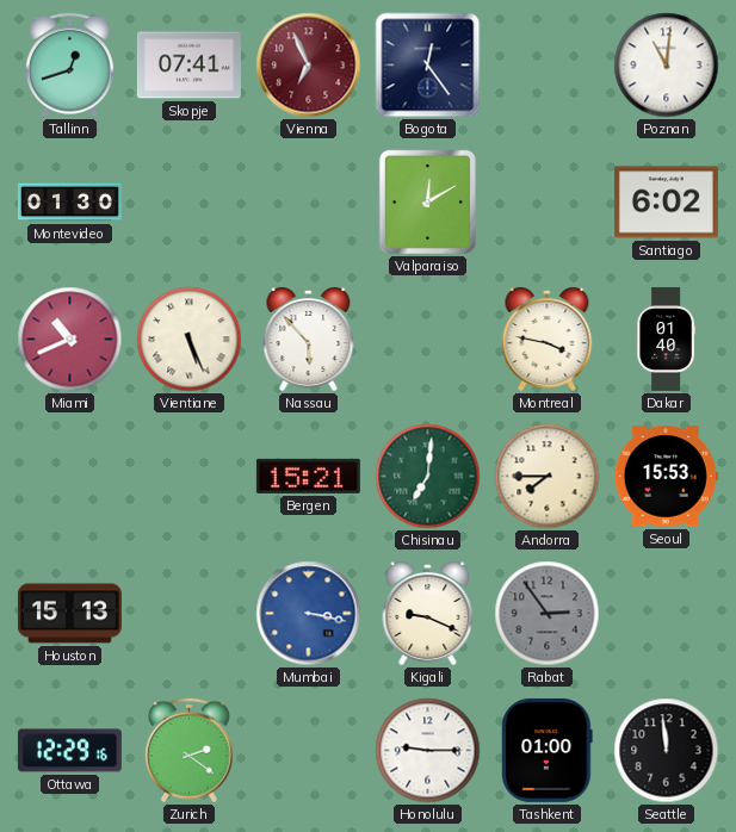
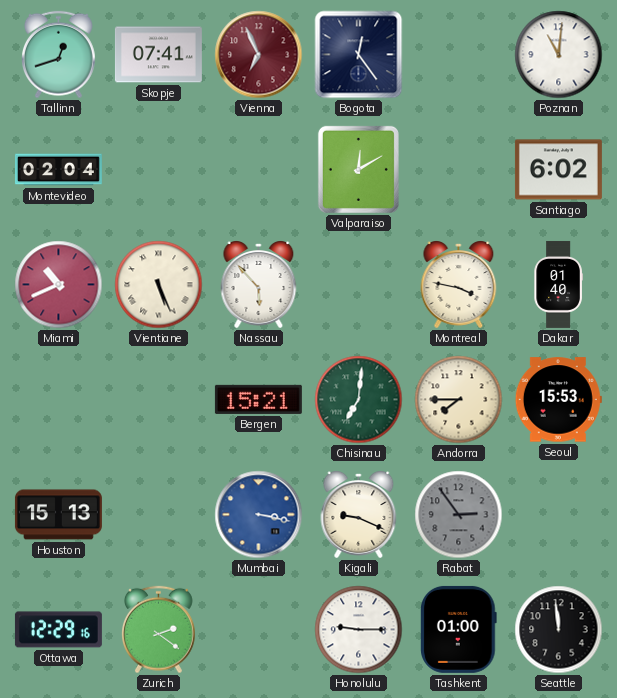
Montevideo: 01:30 -> 02:04 (58, 170)
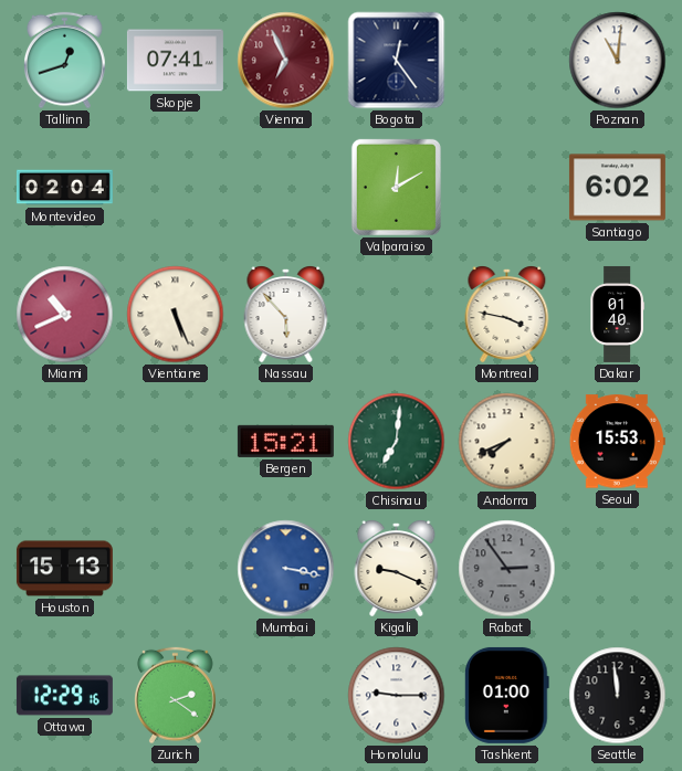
Andorra: 7:45 -> 7:41 (507, 442)
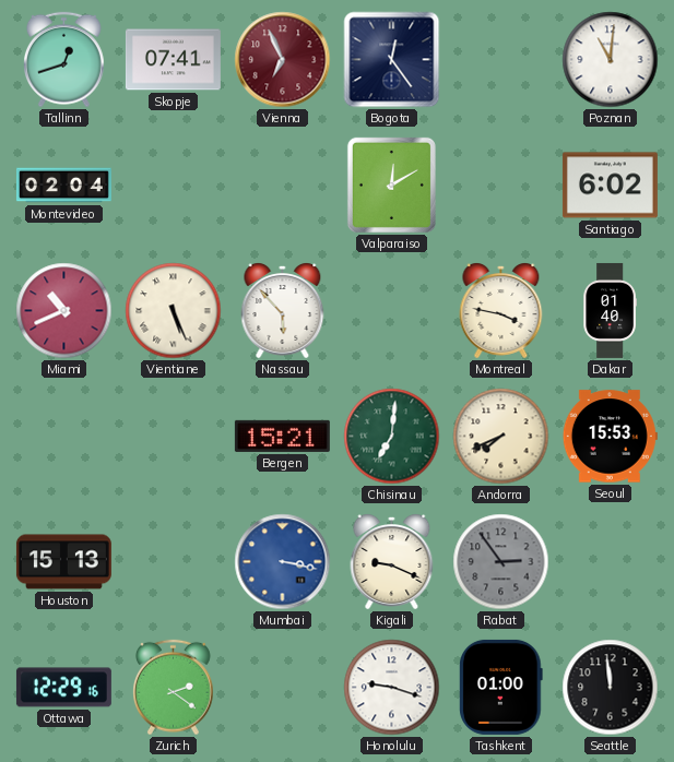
Honolulu: 9:15 -> 9:18 (392, 688)
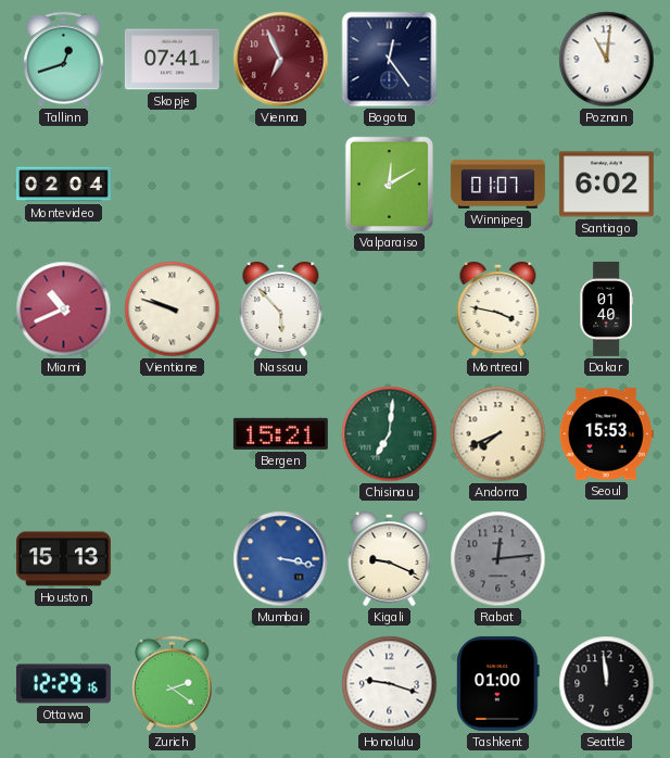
Winnipeg: none -> 01:07 (497, 184)
Vientiane: 5:26 -> 9:48 (173, 309)
Rabat: 2:54 -> 12:14 (498, 559)
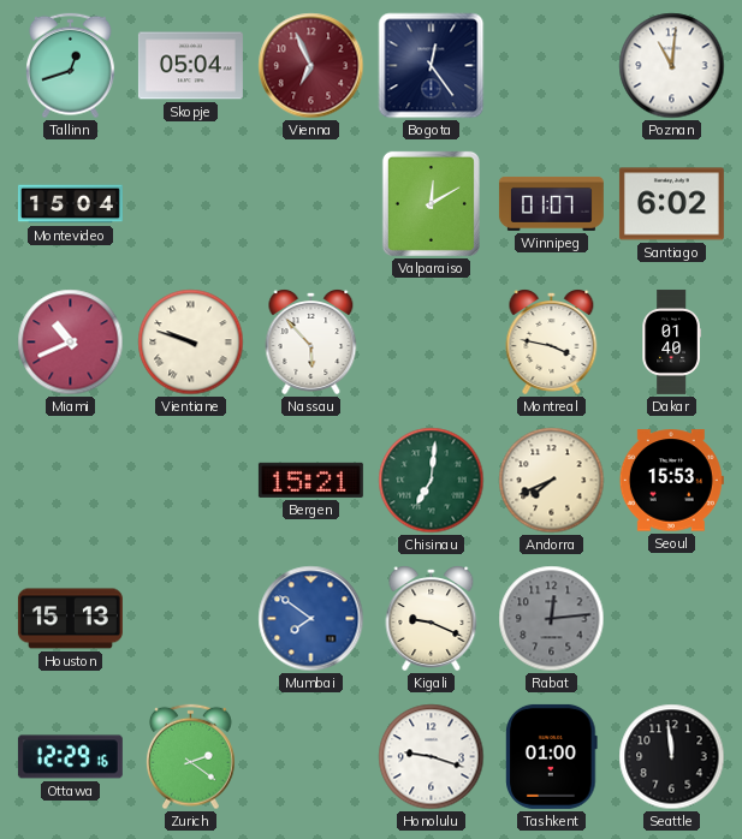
Skopje: 07:41 -> 05:04 (190, 66)
Montevideo: 02:04 -> 15:04 (70, 204)
Mumbai: 3:17 -> 7:51 (311, 619)
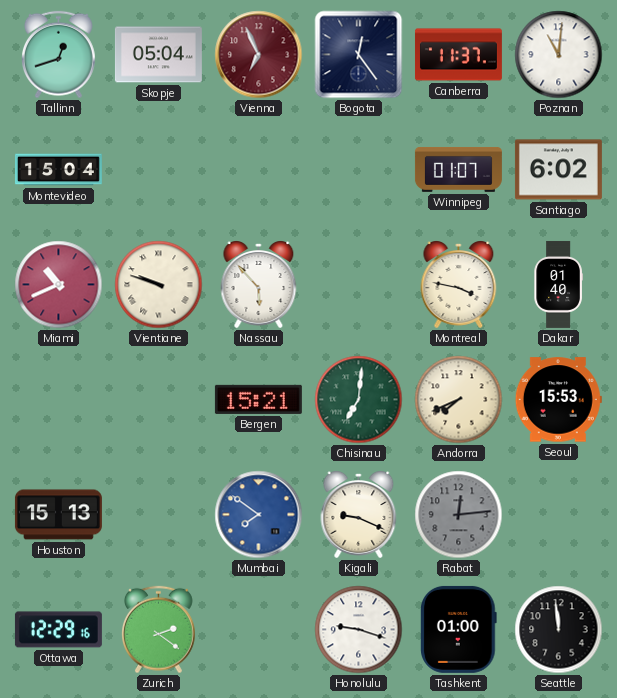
Canberra: none -> 11:37 (458, 55)
Valparaiso: 12:10 -> none (431, 203)
